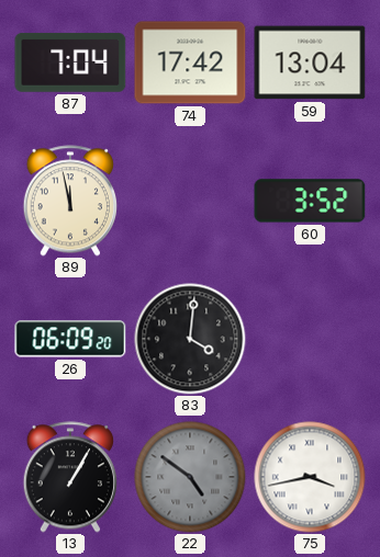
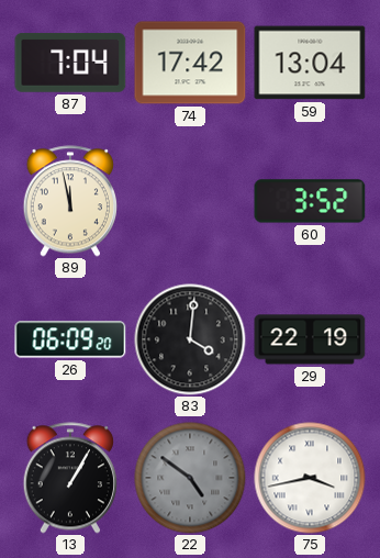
29: none -> 22:19 (310, 339)
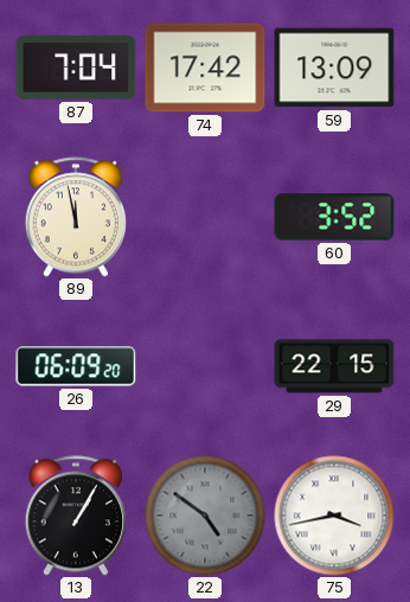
59: 13:04 -> 13:09 (334, 68)
83: 4:01 -> none (190, 339)
29: 22:19 -> 22:15 (334, 366)
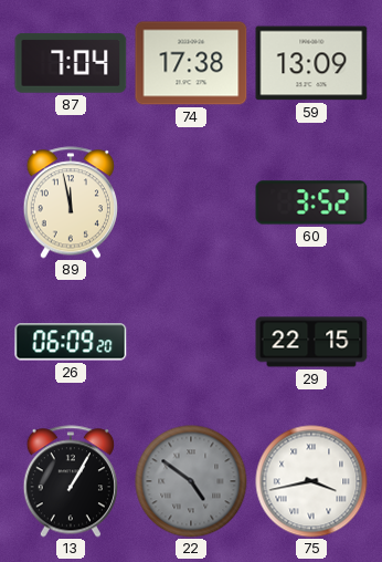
74: 17:42 -> 17:38 (191, 63)
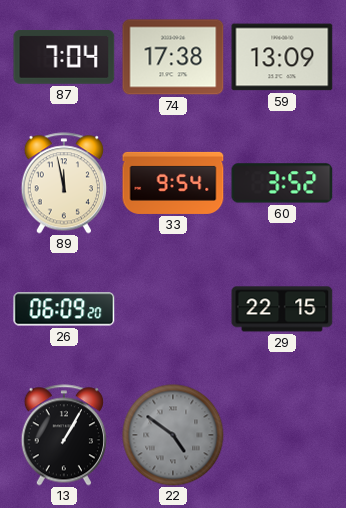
33: none -> 9:54 (173, 183)
75: 3:43 -> none (311, 481)
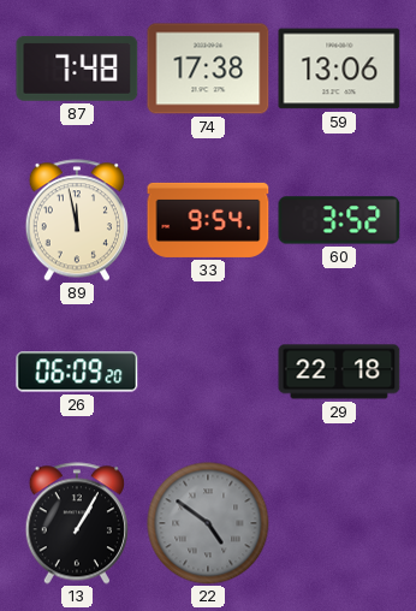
87: 7:04 -> 7:48 (77, 69)
59: 13:09 -> 13:06 (339, 69)
29: 22:15 -> 22:18 (339, 372)
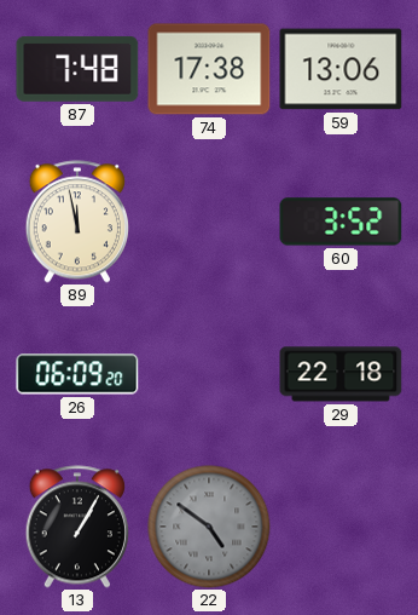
33: 9:54 -> none (208, 220)
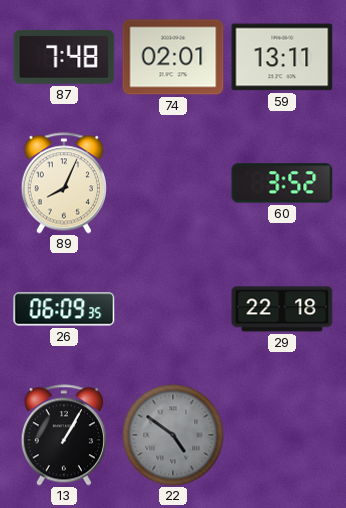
74: 17:38 -> 02:01 (173, 57)
59: 13:06 -> 13:11 (282, 57)
89: 11:58 -> 8:04 (64, 183)
26: 06:09:20 -> 06:09:35 (64, 309)
